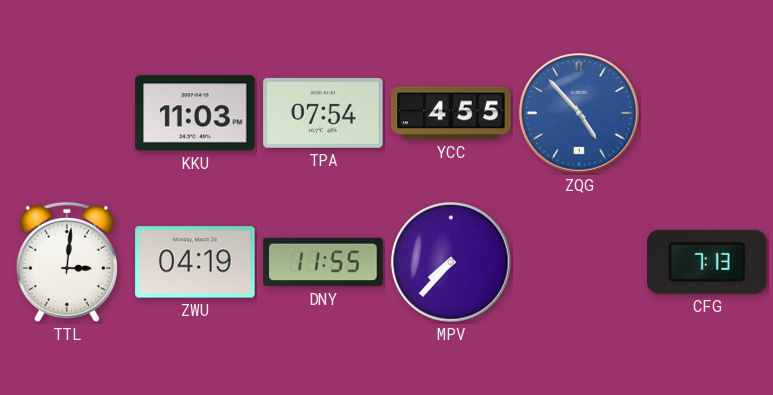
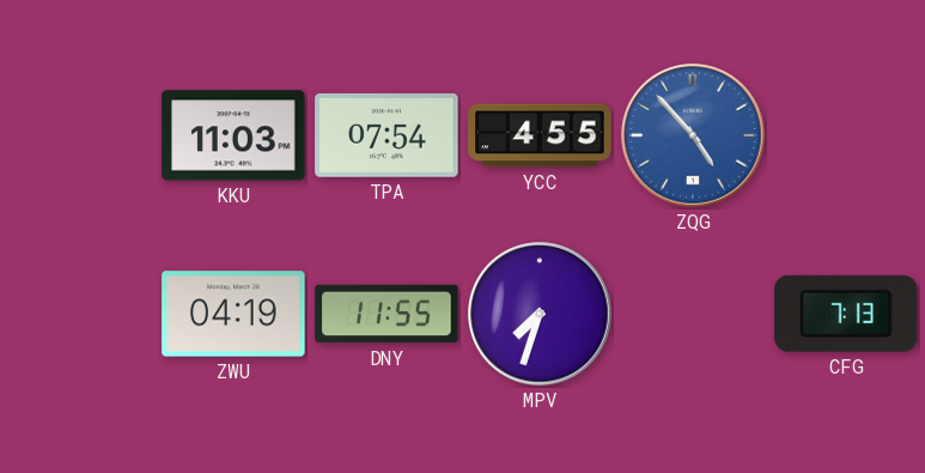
TTL: 3:01 -> none (67, 262)
MPV: 7:37 -> 7:33 (540, 314)
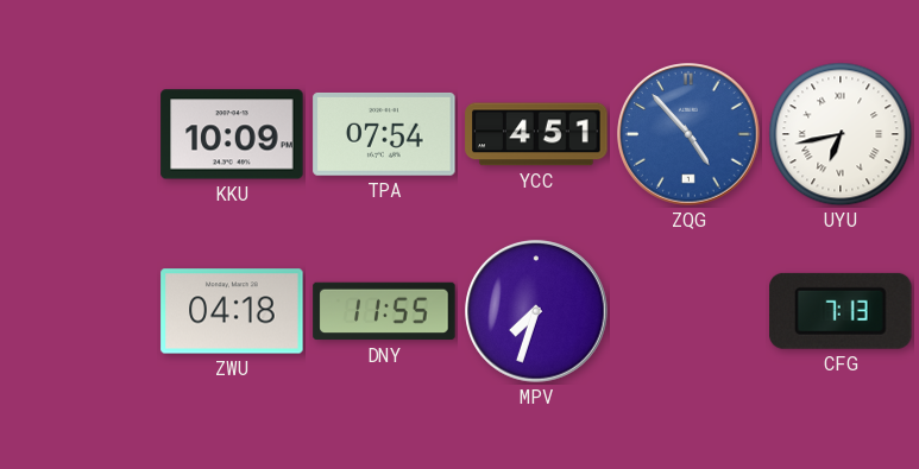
KKU: 11:03 -> 10:09 (232, 134)
YCC: 4:55 -> 4:51 (536, 134)
UYU: none -> 6:43 (841, 134)
ZWU: 04:19 -> 04:18 (232, 311)
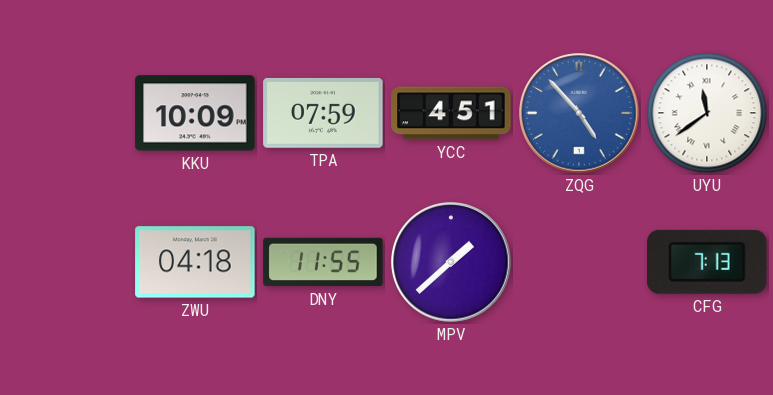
TPA: 07:54 -> 07:59 (323, 113)
UYU: 6:43 -> 11:39 (707, 113)
MPV: 7:33 -> 1:38 (451, 262)
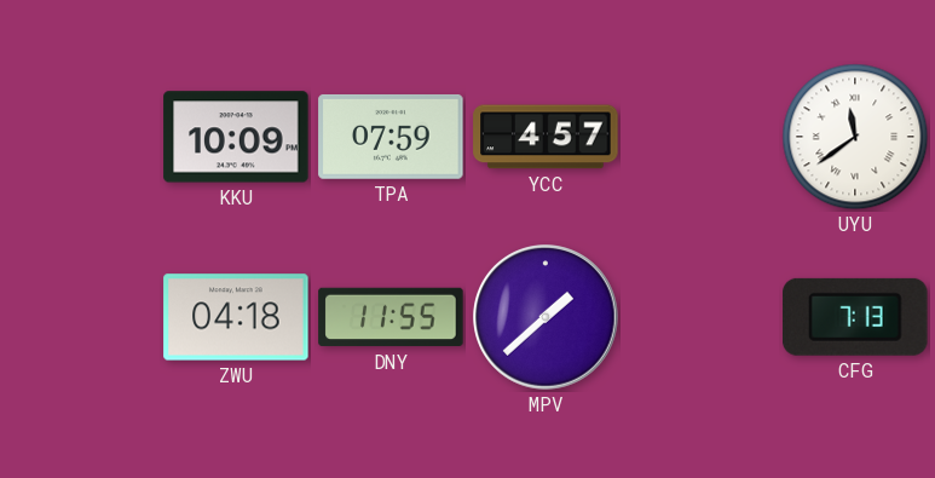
YCC: 4:51 -> 4:57 (546, 137)
ZQG: 4:53 -> none (579, 113)
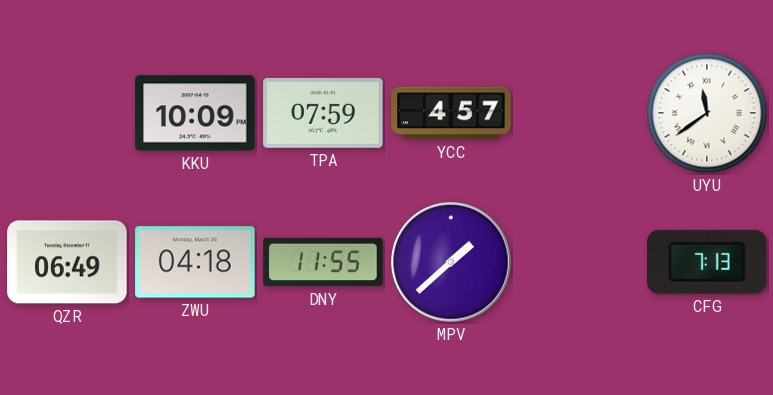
QZR: none -> 06:49 (67, 262)
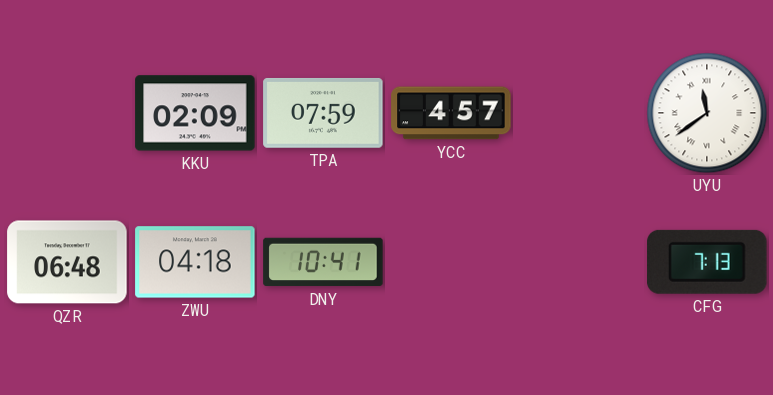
KKU: 10:09 -> 02:09 (195, 113)
QZR: 06:49 -> 06:48 (67, 262)
DNY: 11:55 -> 10:41 (323, 262)
MPV: 1:38 -> none (451, 262)
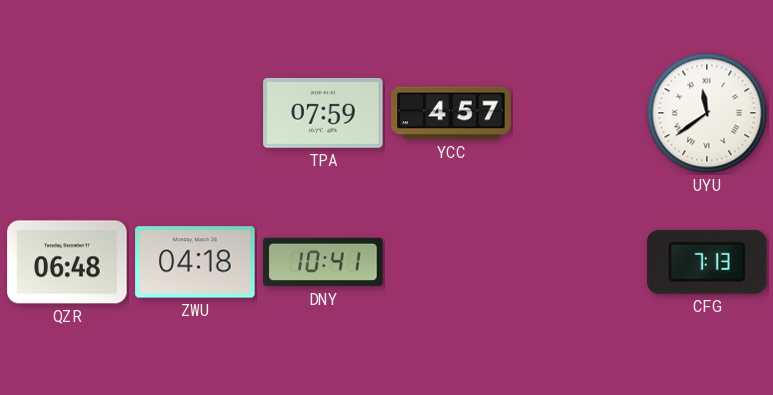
KKU: 02:09 -> none (195, 113)
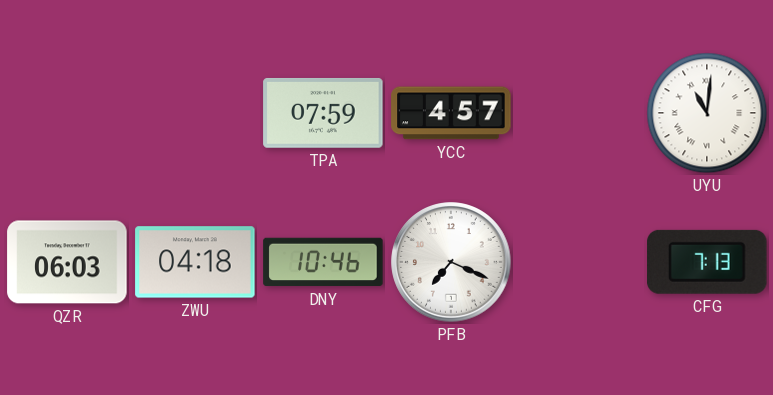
UYU: 11:39 -> 11:01 (707, 113)
QZR: 06:48 -> 06:03 (67, 262)
DNY: 10:41 -> 10:46 (323, 262)
PFB: none -> 7:19 (451, 262)
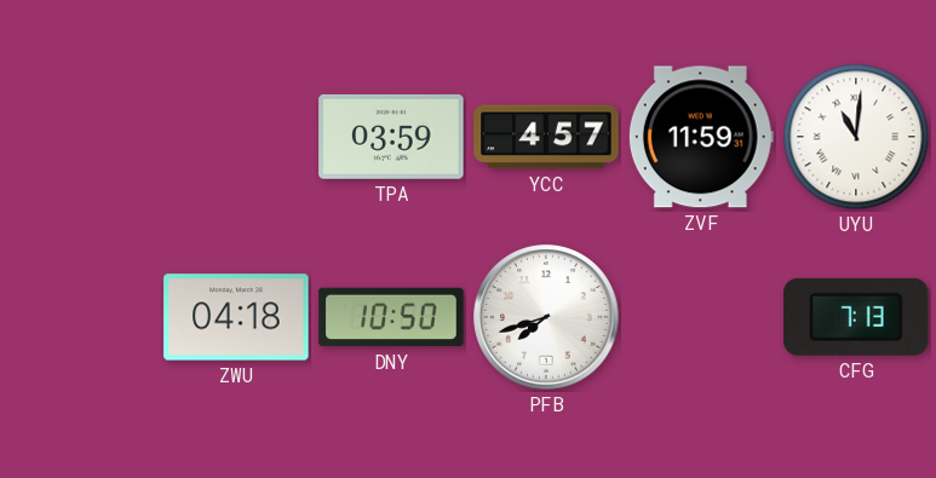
TPA: 07:59 -> 03:59 (391, 137)
ZVF: none -> 11:59 (701, 137)
QZR: 06:03 -> none (67, 262)
DNY: 10:46 -> 10:50 (391, 317)
PFB: 7:19 -> 7:42 (546, 317)
